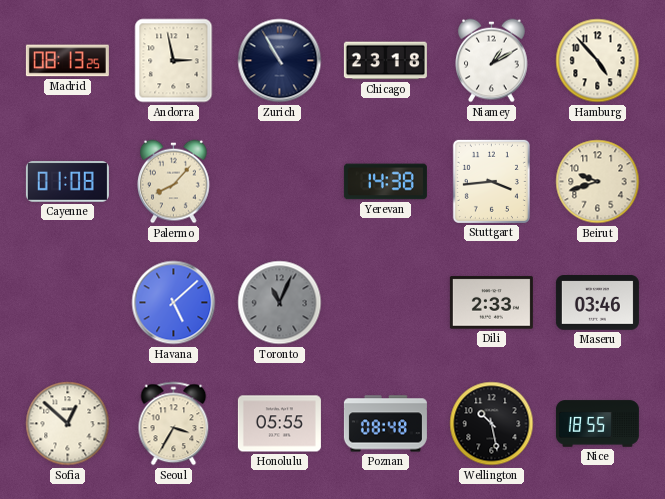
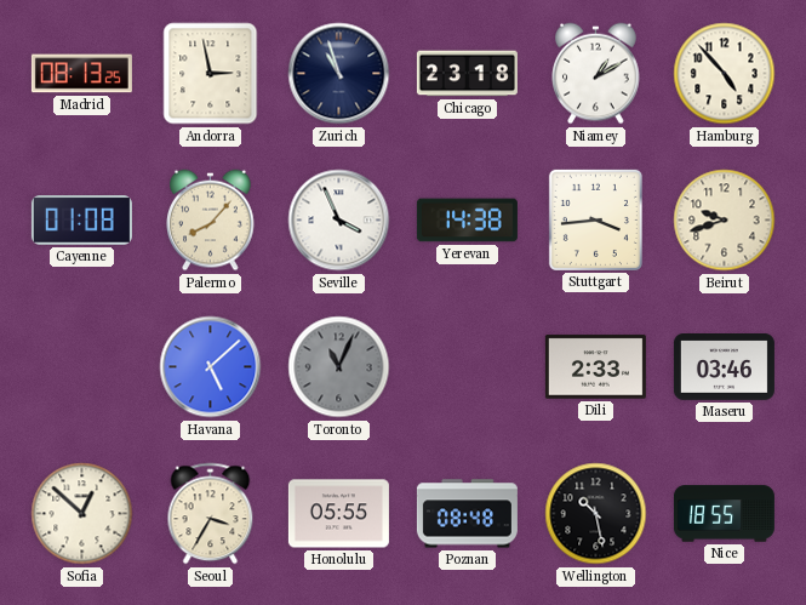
Zurich: 10:55 -> 10:57 (339, 74)
Seville: none -> 3:56 (339, 221)
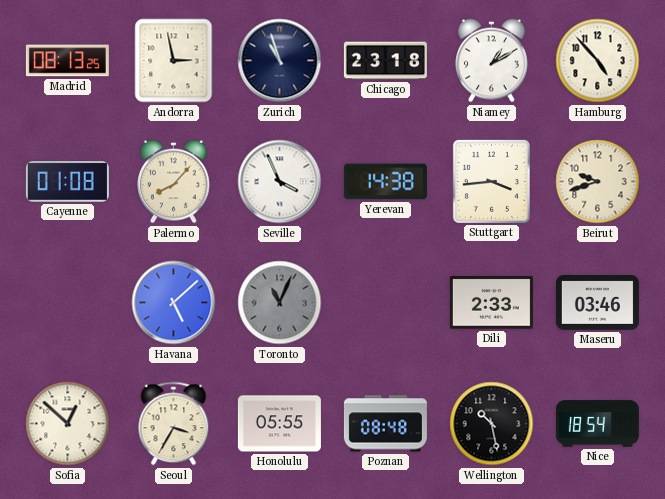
Nice: 18:55 -> 18:54 (597, 424)
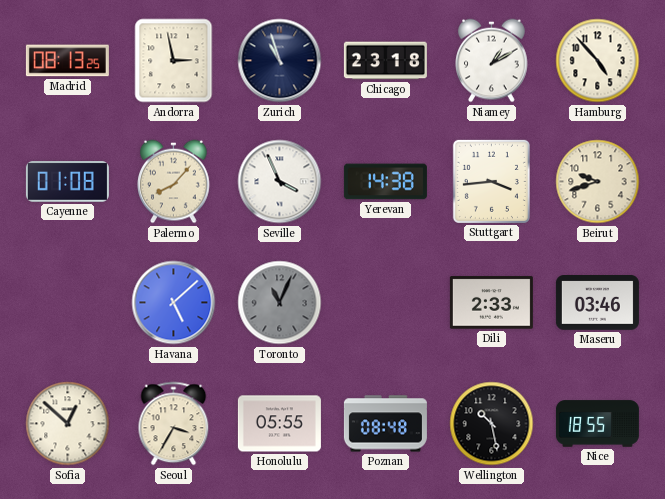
Nice: 18:54 -> 18:55 (597, 424)
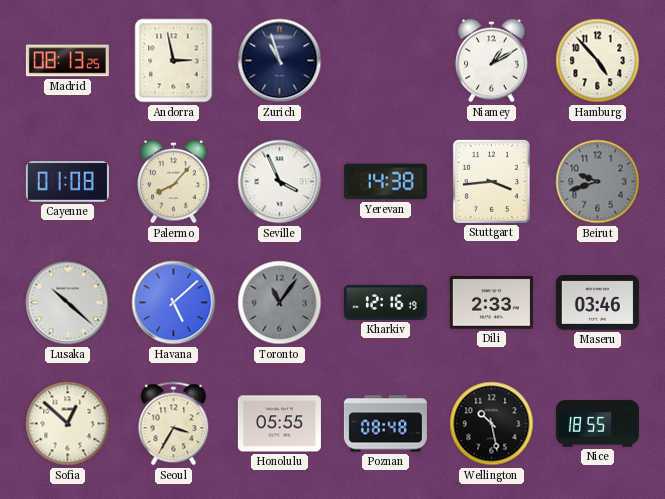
Chicago: 23:18 -> none (385, 61)
Beirut dial: cream -> grey (598, 182)
Lusaka: none -> 10:22 (68, 303)
Toronto: 11:04 -> 11:06 (280, 303)
Kharkiv: none -> 12:16 (385, 302)
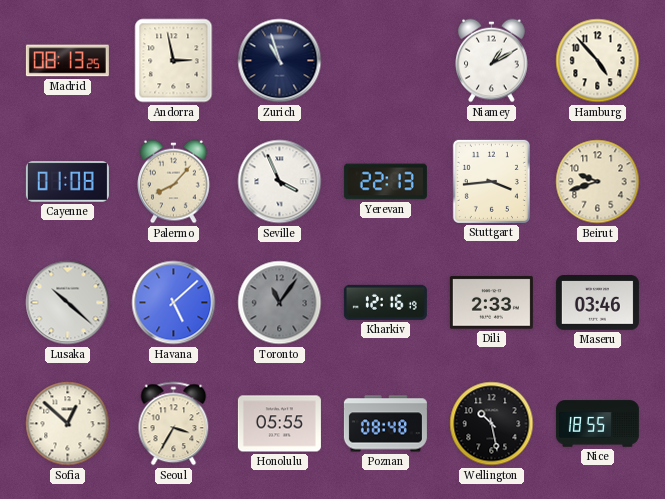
Yerevan: 14:38 -> 22:13 (385, 182)
Beirut dial: grey -> cream (598, 182)
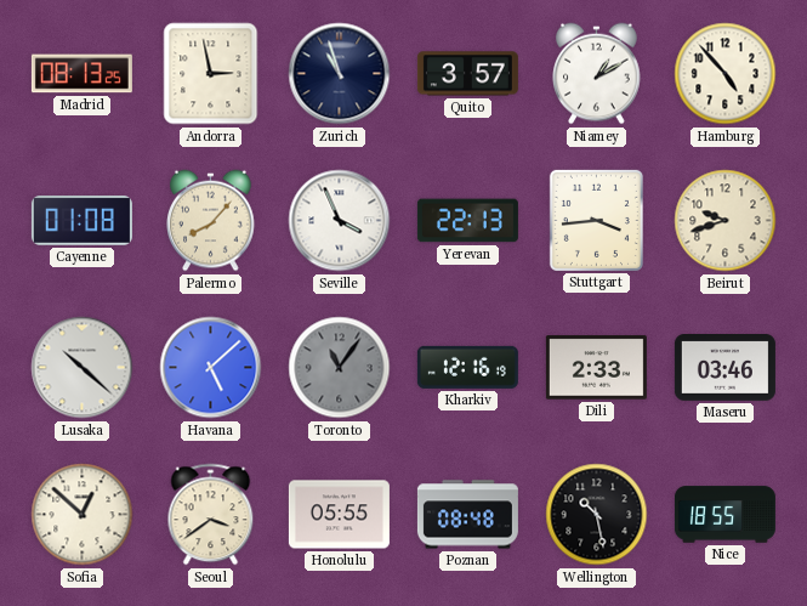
Quito: none -> 3:57 (467, 74)
Seoul: 3:35 -> 3:39 (211, 515)
